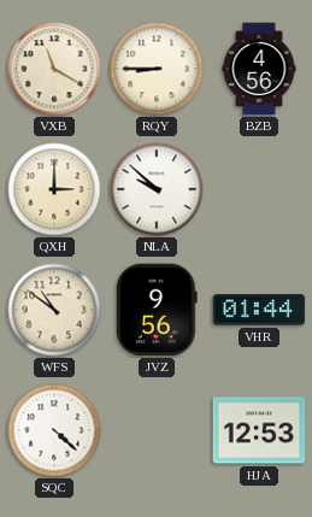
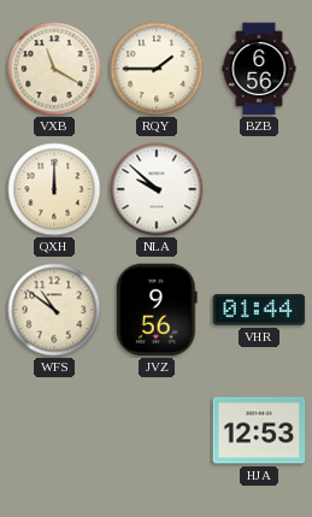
RQY: 8:45 -> 1:45 (157, 69)
BZB: 4:56 -> 6:56 (259, 69)
QXH: 3:00 -> 12:00 (54, 189)
SQC: 4:22 -> none (54, 430)
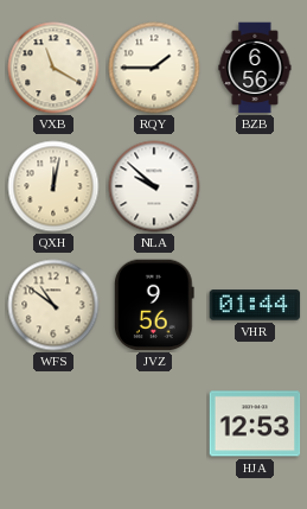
QXH: 12:00 -> 12:02 (53, 186)
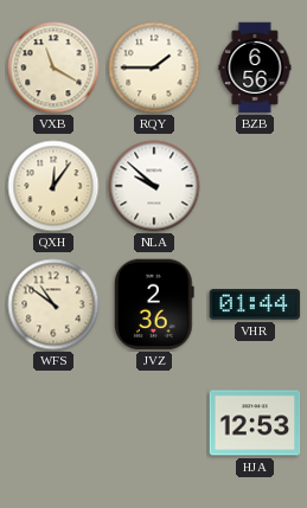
QXH: 12:02 -> 12:06 (53, 186)
JVZ: 9:56 -> 2:36 (155, 304)
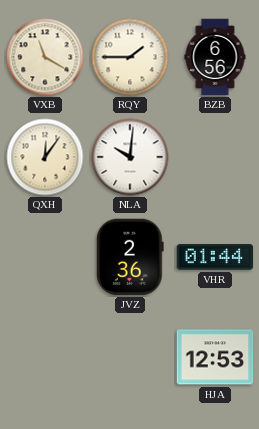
NLA: 9:52 -> 10:01 (130, 157)
WFS: 10:51 -> none (53, 304)
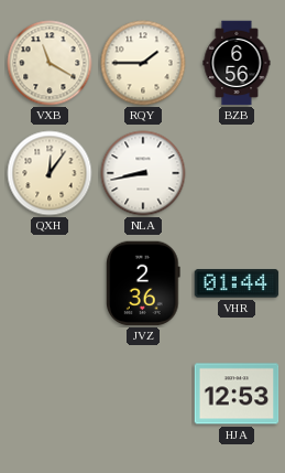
NLA: 10:01 -> 8:43 (143, 173)
